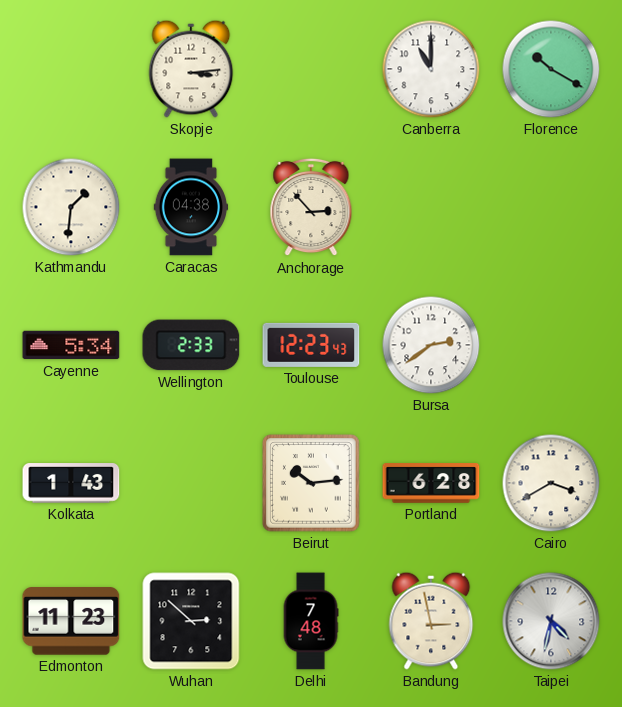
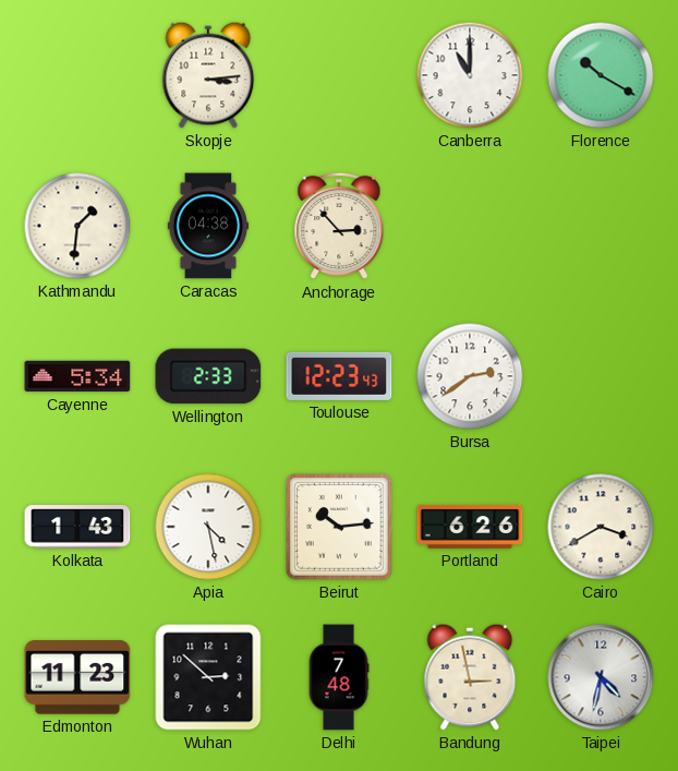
Apia: none -> 4:28 (208, 527)
Portland: 6:28 -> 6:26 (470, 527)
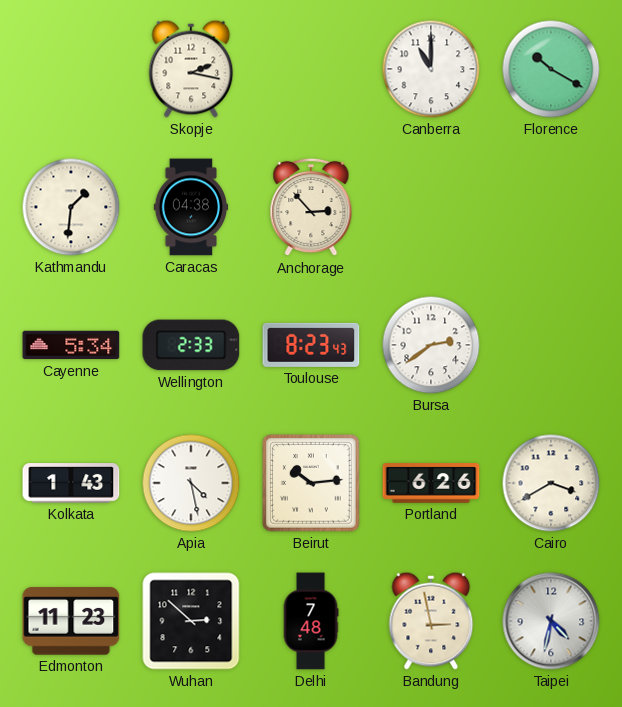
Skopje: 3:14 -> 2:17 (191, 69)
Toulouse: 12:23 -> 8:23 (311, 345)
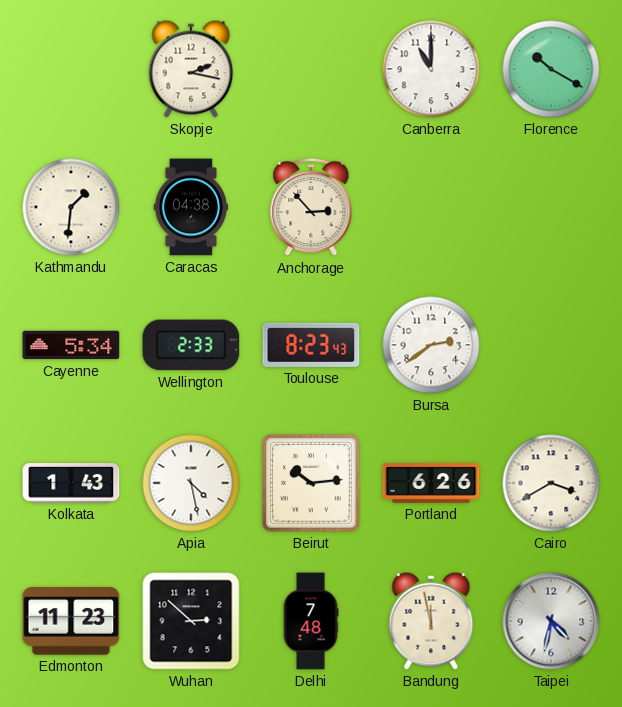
Bandung: 2:58 -> 11:58 (431, 621)
